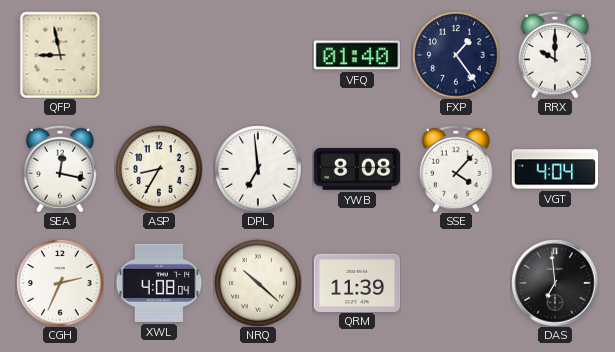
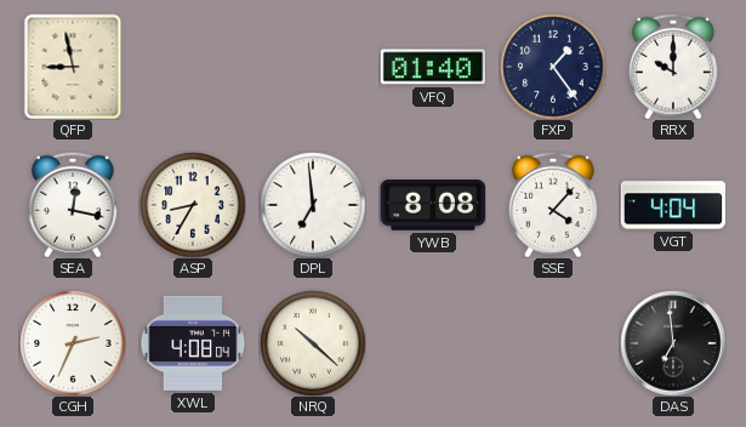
QRM: 11:39 -> none (357, 282)
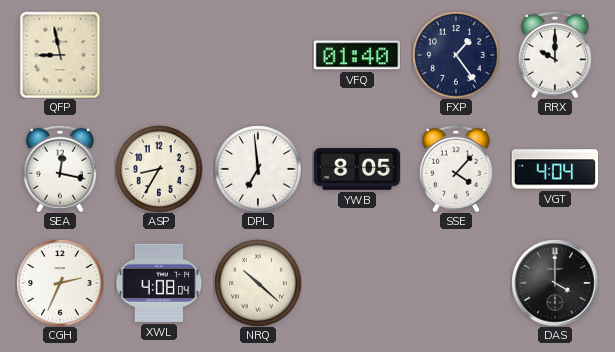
YWB: 8:08 -> 8:05 (357, 170)
DAS: 6:59 -> 4:00 (555, 283)
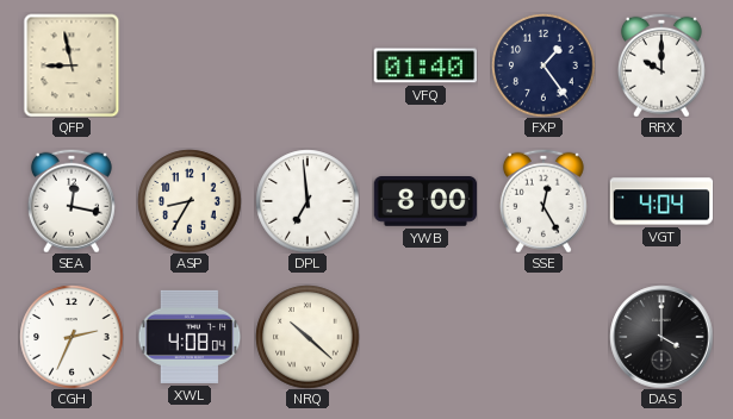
YWB: 8:05 -> 8:00 (425, 202)
SSE: 4:07 -> 12:25 (543, 201)
